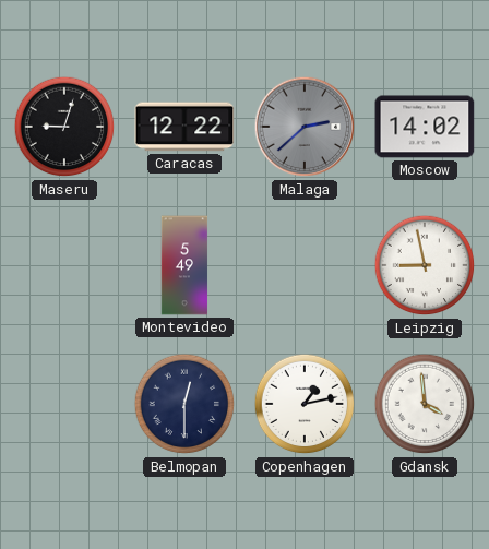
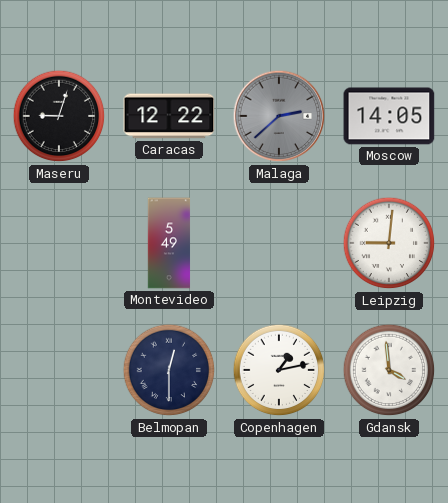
Moscow: 14:02 -> 14:05 (389, 116)
Leipzig: 8:58 -> 9:01 (389, 243)
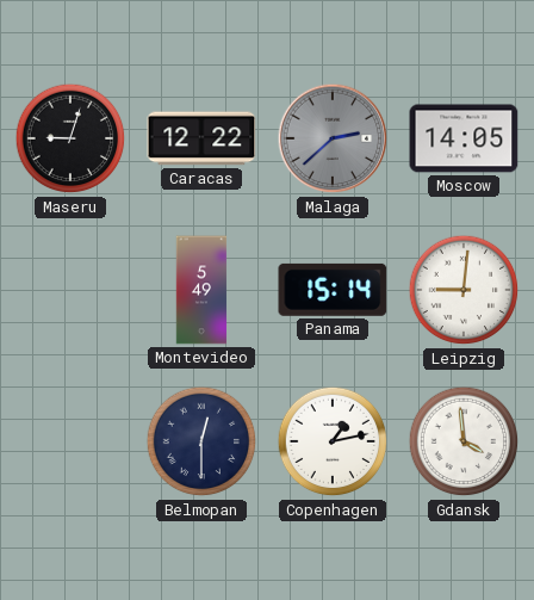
Panama: none -> 15:14 (333, 290)
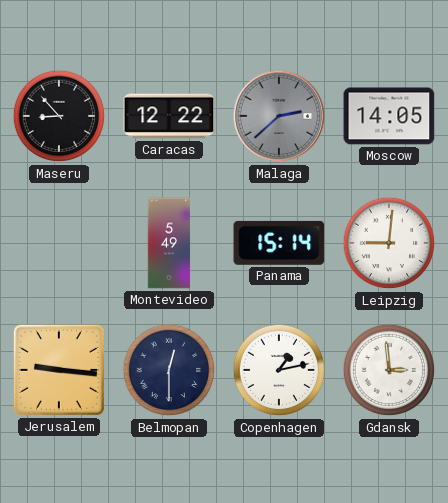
Maseru: 9:03 -> 8:53 (59, 116)
Jerusalem: none -> 9:16 (59, 370)
Gdansk: 3:59 -> 2:59 (389, 370)
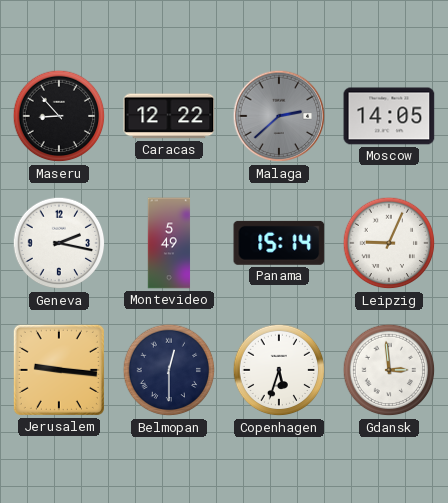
Geneva: none -> 2:17 (59, 243)
Leipzig: 9:01 -> 9:04 (389, 243)
Copenhagen: 1:13 -> 5:33 (279, 370)
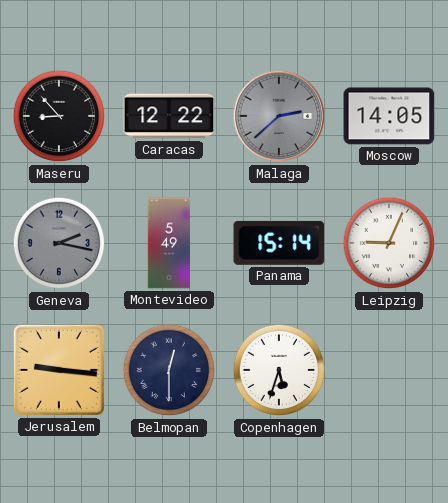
Geneva dial: white -> grey (59, 243)
Gdansk: 2:59 -> none (389, 370)
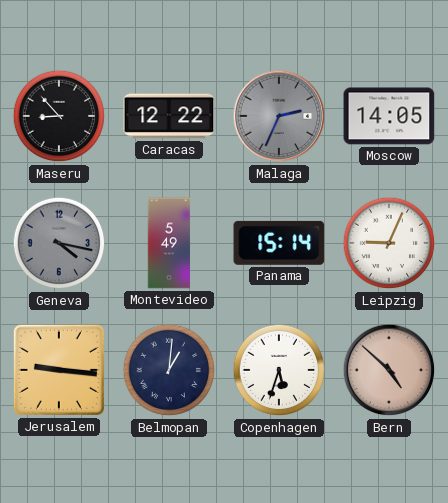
Malaga: 2:38 -> 2:34 (279, 116)
Geneva: 2:17 -> 4:17 (59, 243)
Belmopan: 12:30 -> 1:01 (169, 370)
Bern: none -> 4:52 (389, 370)
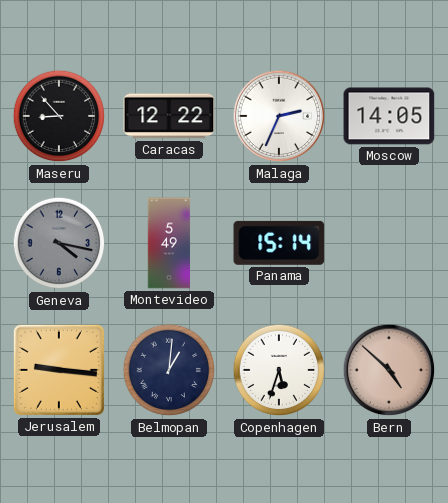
Malaga dial: grey -> white (279, 116)
Leipzig: 9:04 -> none (389, 243)
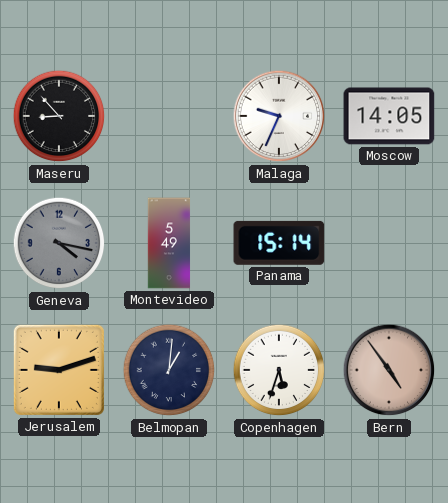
Caracas: 12:22 -> none (169, 116)
Malaga: 2:34 -> 9:34 (279, 116)
Jerusalem: 9:16 -> 9:12 (59, 370)
Bern: 4:52 -> 4:54 (389, 370)
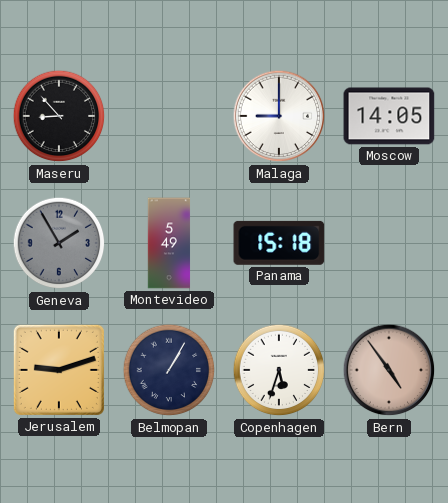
Malaga: 9:34 -> 9:00 (279, 116)
Geneva: 4:17 -> 1:55 (59, 243)
Panama: 15:14 -> 15:18 (279, 243)
Belmopan: 1:01 -> 1:05 (169, 370)
